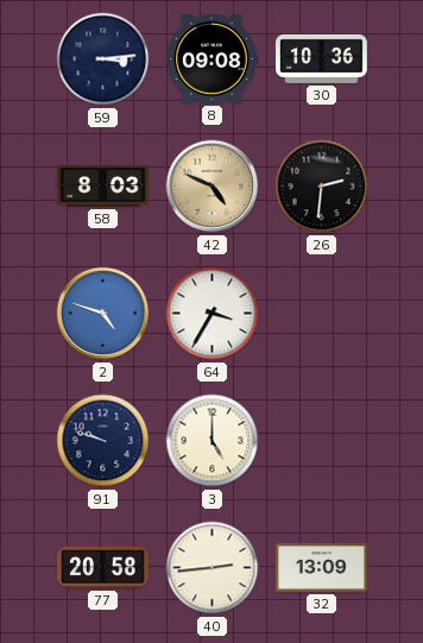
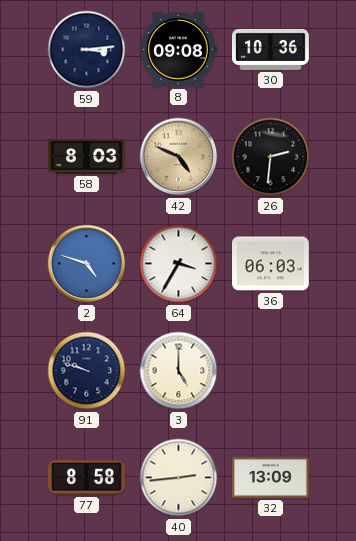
36: none -> 06:03 (271, 264)
77: 20:58 -> 8:58 (87, 478)
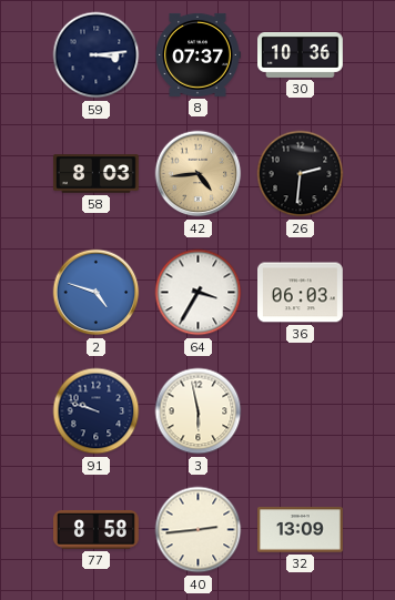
8: 09:08 -> 07:37 (197, 54)
42: 4:49 -> 4:44 (199, 174)
3: 5:00 -> 5:58 (199, 411)
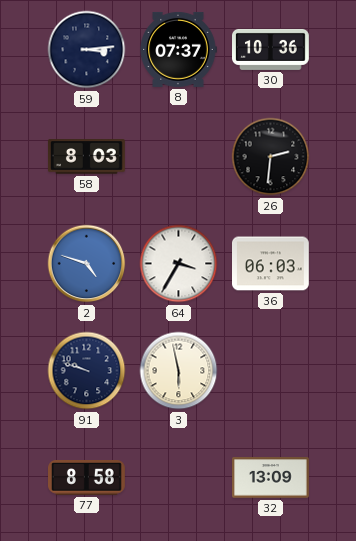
42: 4:44 -> none (199, 174)
40: 2:44 -> none (199, 530)
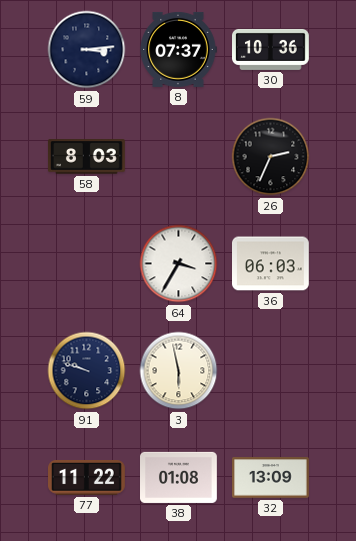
26: 2:31 -> 2:34 (271, 157)
2: 4:48 -> none (87, 264)
77: 8:58 -> 11:22 (87, 478)
38: none -> 01:08 (179, 477)
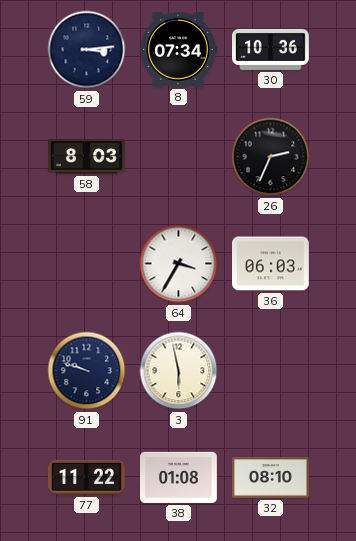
8: 07:37 -> 07:34 (178, 49)
32: 13:09 -> 08:10 (271, 478)
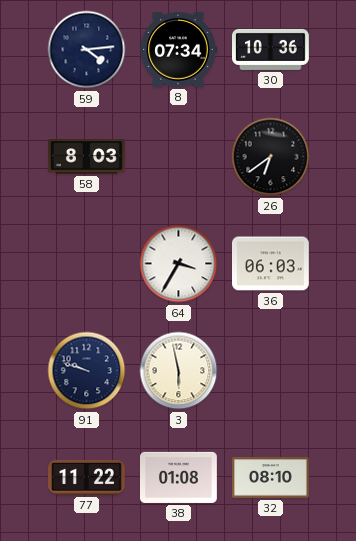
59: 3:14 -> 4:14 (87, 50)
26: 2:34 -> 6:39 (271, 157)
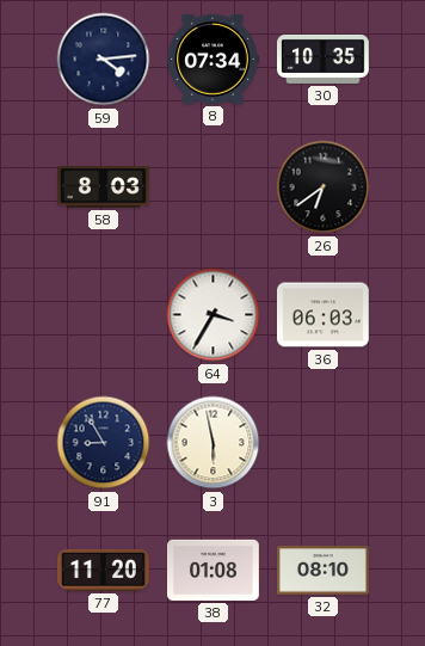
30: 10:36 -> 10:35 (324, 59)
91: 9:48 -> 8:55 (104, 443)
77: 11:22 -> 11:20 (104, 571)
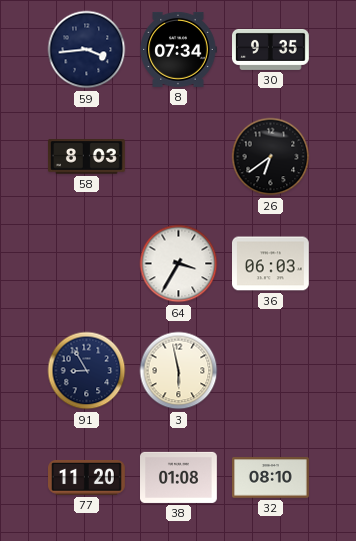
59: 4:14 -> 3:44 (87, 50)
30: 10:35 -> 9:35 (271, 49)
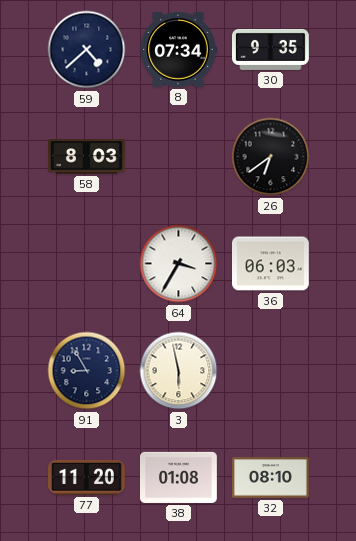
59: 3:44 -> 4:38 (87, 50)
